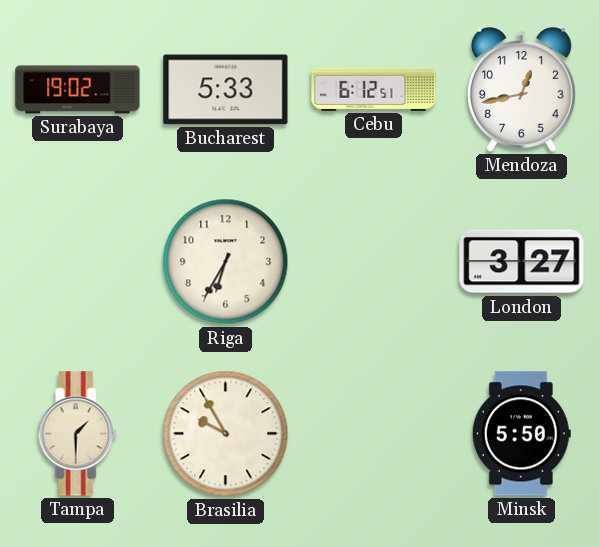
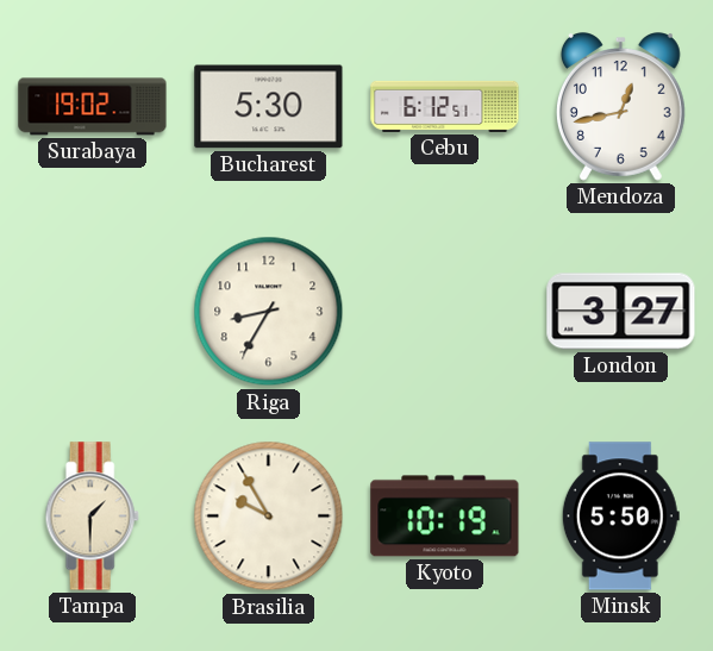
Bucharest: 5:33 -> 5:30 (269, 107)
Riga: 6:35 -> 8:35 (269, 312)
Kyoto: none -> 10:19 (445, 517)
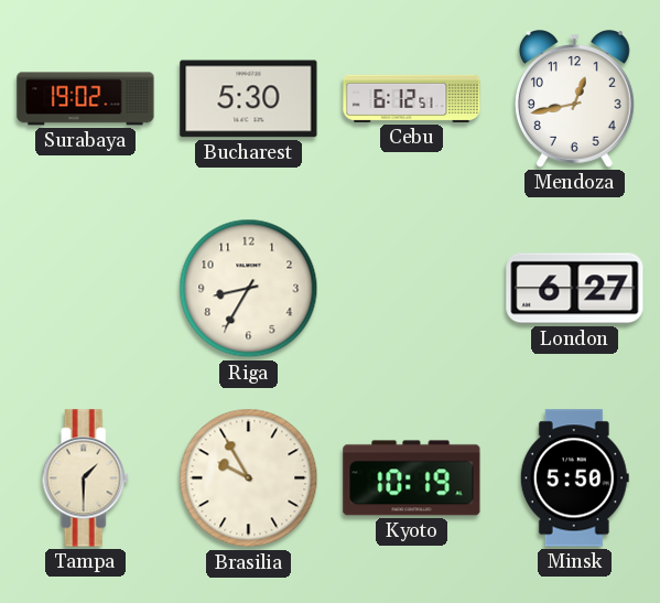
London: 3:27 -> 6:27 (575, 289)
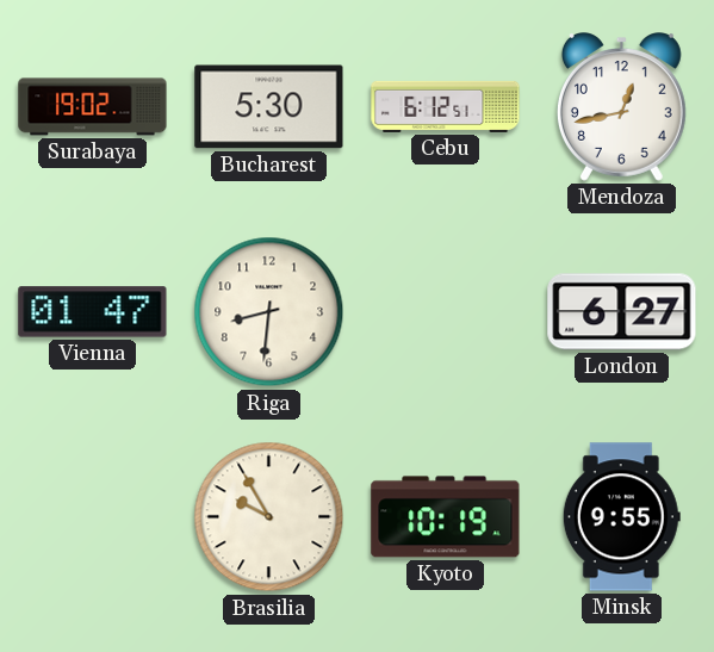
Vienna: none -> 01:47 (93, 312)
Riga: 8:35 -> 8:31 (269, 312)
Tampa: 1:30 -> none (85, 478)
Minsk: 5:50 -> 9:55 (621, 517)
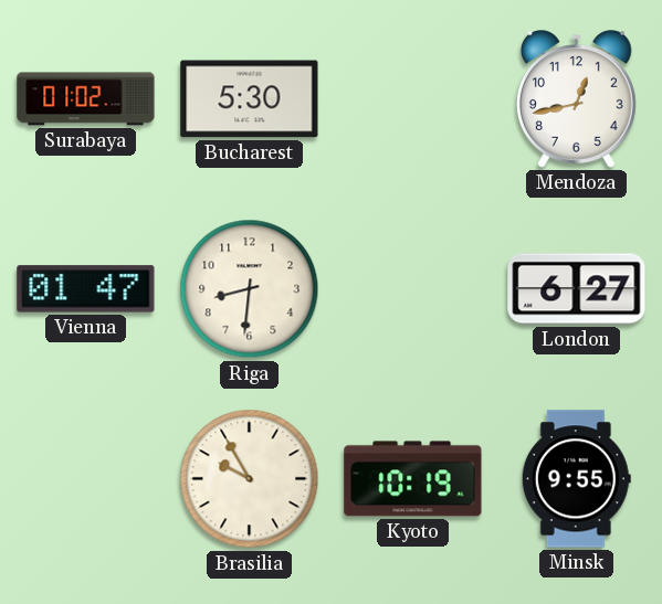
Surabaya: 19:02 -> 01:02 (86, 99)
Cebu: 6:12 -> none (446, 106)
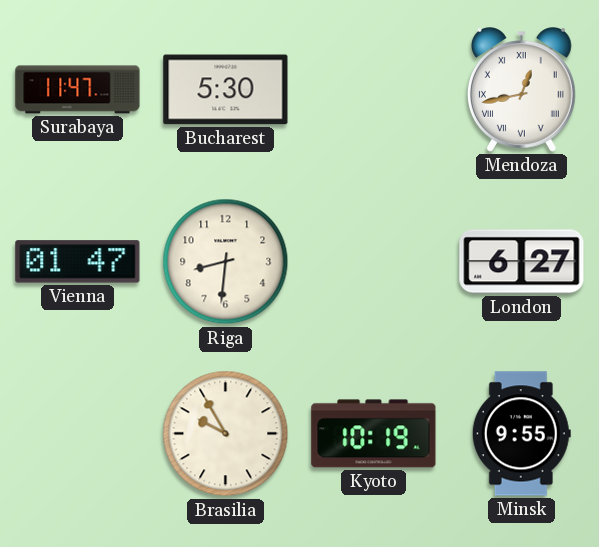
Surabaya: 01:02 -> 11:47 (78, 90)
Mendoza numerals: Arabic -> Roman (521, 90)
